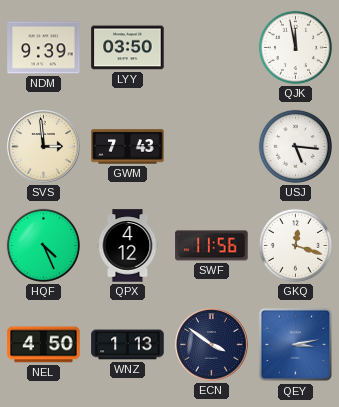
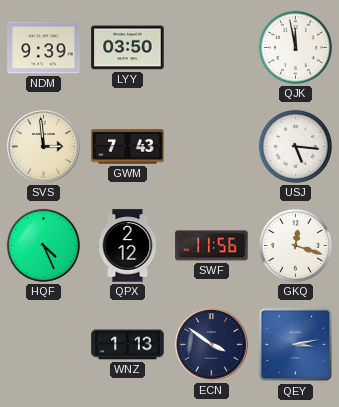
QPX: 4:12 -> 2:12 (128, 246)
NEL: 4:50 -> none (44, 345)
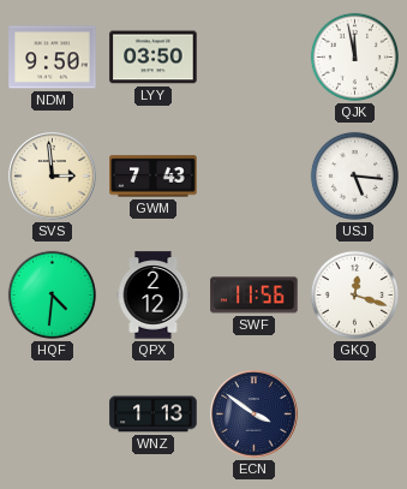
NDM: 9:39 -> 9:50 (53, 58)
HQF: 4:26 -> 4:31 (52, 294)
QEY: 3:13 -> none (296, 345)
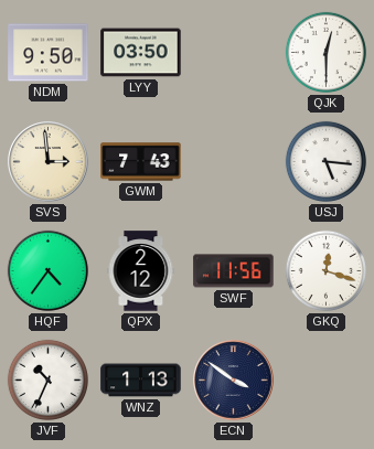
QJK: 11:58 -> 12:30 (325, 52)
HQF: 4:31 -> 4:36 (47, 270)
JVF: none -> 10:34 (47, 379)
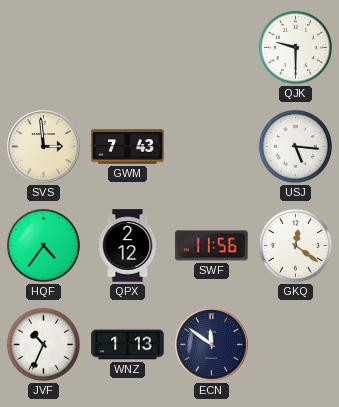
NDM: 9:50 -> none (49, 53)
LYY: 03:50 -> none (141, 53)
QJK: 12:30 -> 9:30 (295, 47)
GKQ: 12:18 -> 12:21 (295, 245)
ECN: 3:51 -> 11:51 (212, 345)
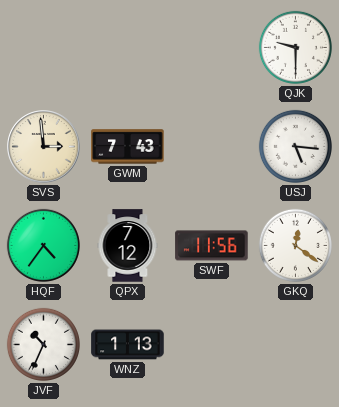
QPX: 2:12 -> 7:12 (128, 246)
ECN: 11:51 -> none (212, 345)
